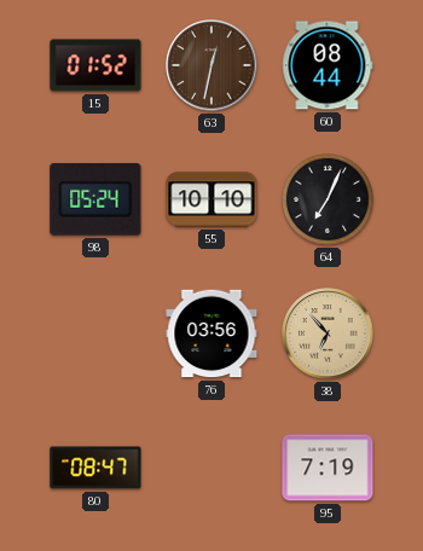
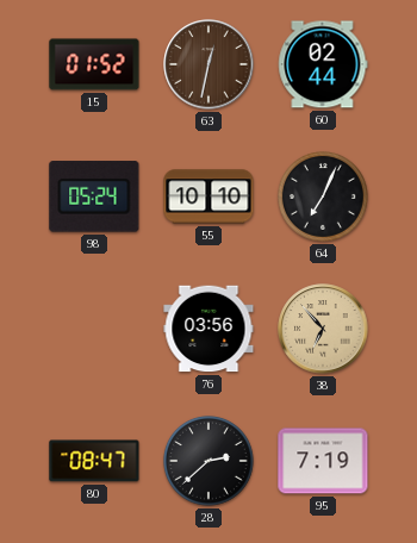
60: 08:44 -> 02:44 (323, 64)
28: none -> 2:38 (210, 462)
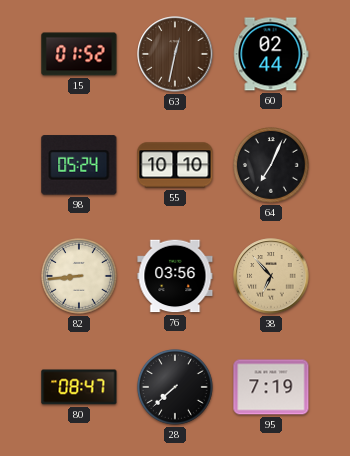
82: none -> 8:44 (80, 277)
28: 2:38 -> 7:38 (176, 388)
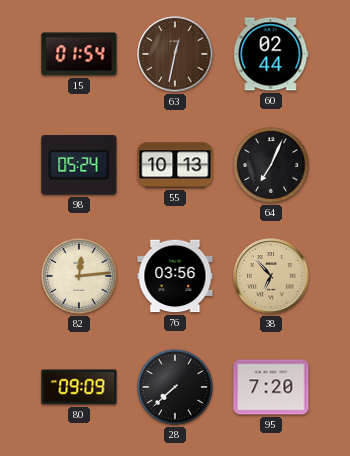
15: 01:52 -> 01:54 (79, 54)
55: 10:10 -> 10:13 (175, 165)
82: 8:44 -> 12:14 (80, 277)
80: 08:47 -> 09:09 (79, 387)
95: 7:19 -> 7:20 (271, 387)
